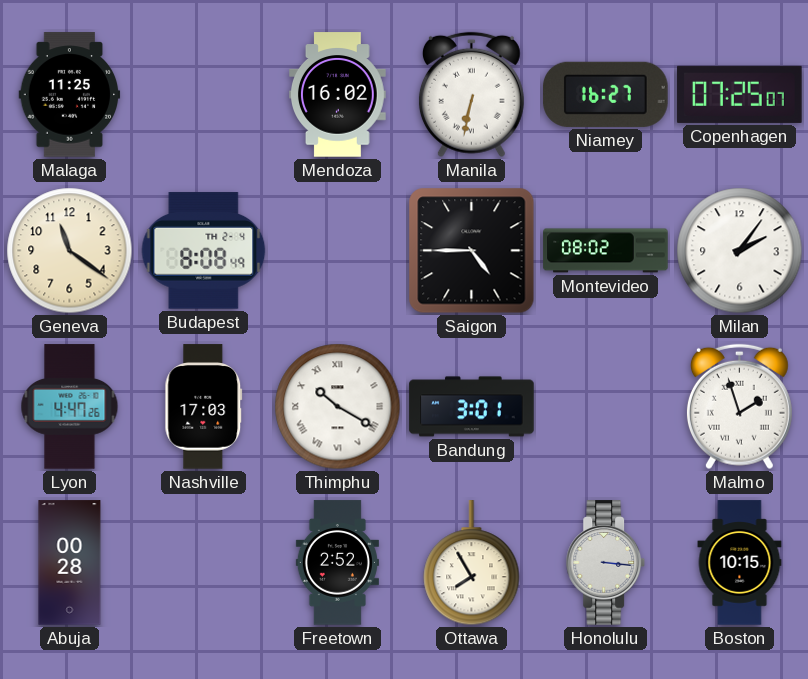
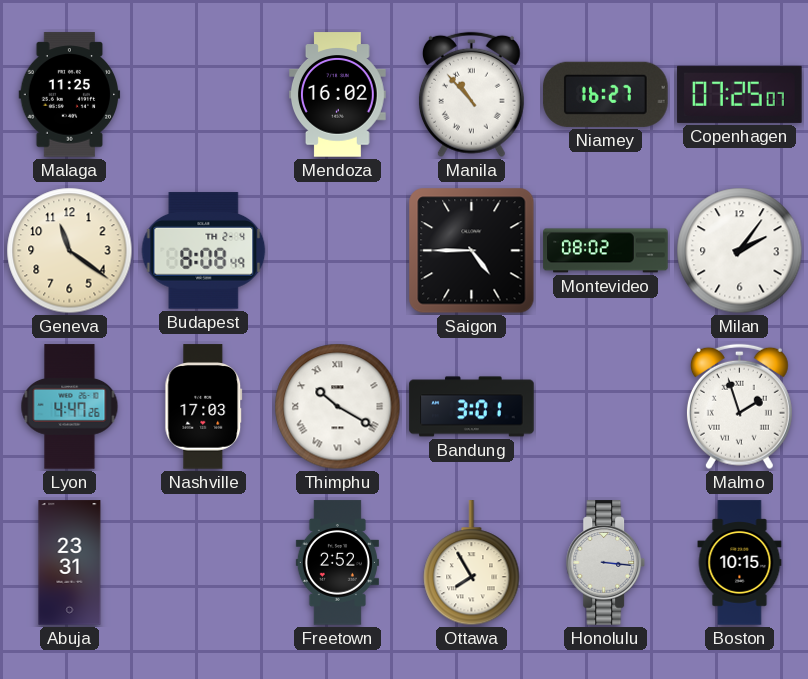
Manila: 6:32 -> 10:53 (471, 95)
Abuja: 00:28 -> 23:31 (70, 563)
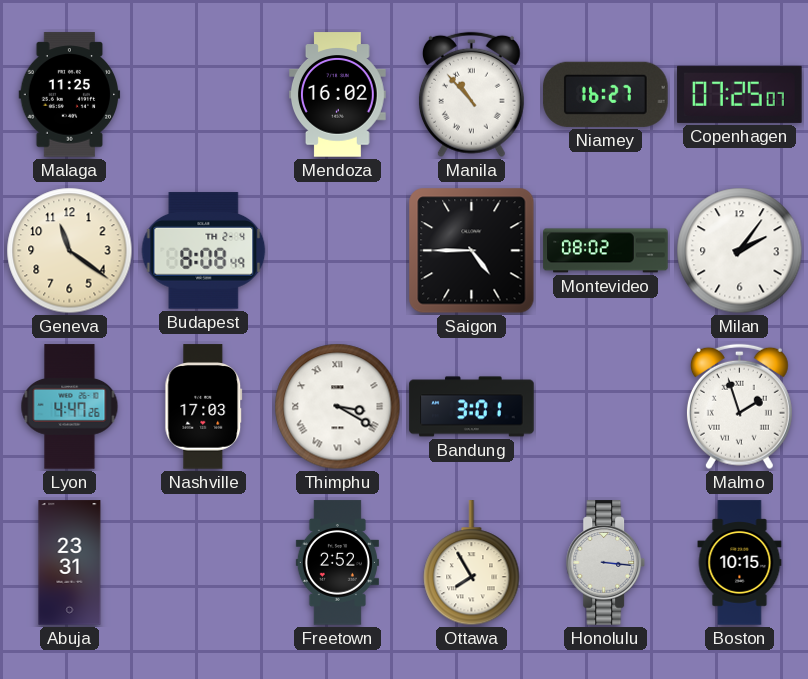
Thimphu: 10:20 -> 3:20 (338, 407)
